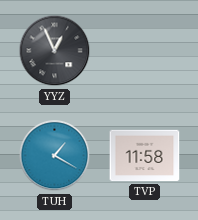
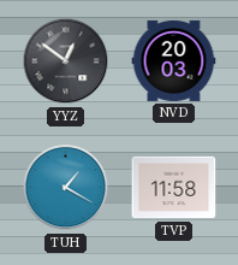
YYZ: 12:56 -> 12:51 (66, 61)
NVD: none -> 20:03 (174, 60)
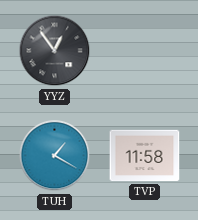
YYZ: 12:51 -> 12:54 (55, 51)
NVD: 20:03 -> none (174, 60)
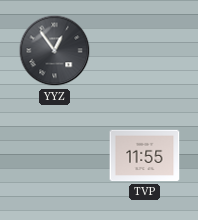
TUH: 1:20 -> none (55, 156)
TVP: 11:58 -> 11:55 (145, 156)
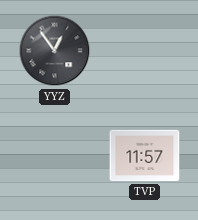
TVP: 11:55 -> 11:57 (145, 156)
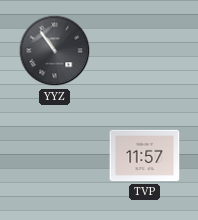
YYZ: 12:54 -> 10:54 (55, 51)
